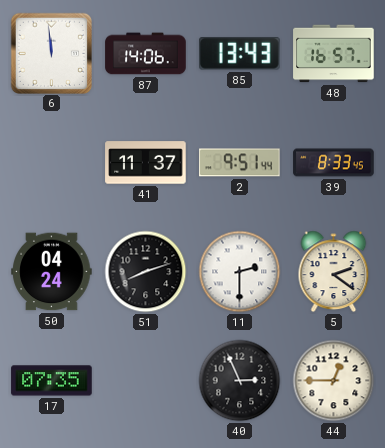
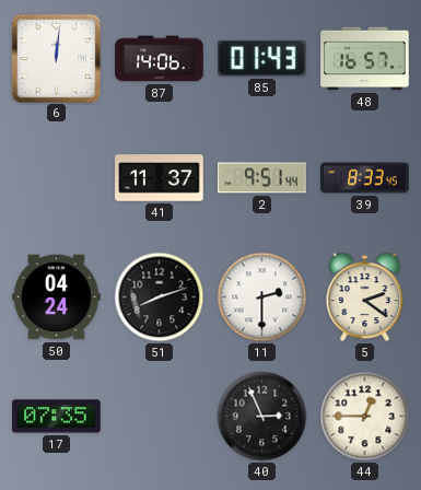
6: 11:59 -> 12:01 (56, 58)
85: 13:43 -> 01:43 (262, 59)
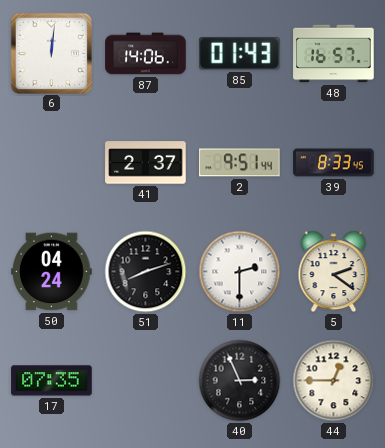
41: 11:37 -> 2:37 (146, 163)
